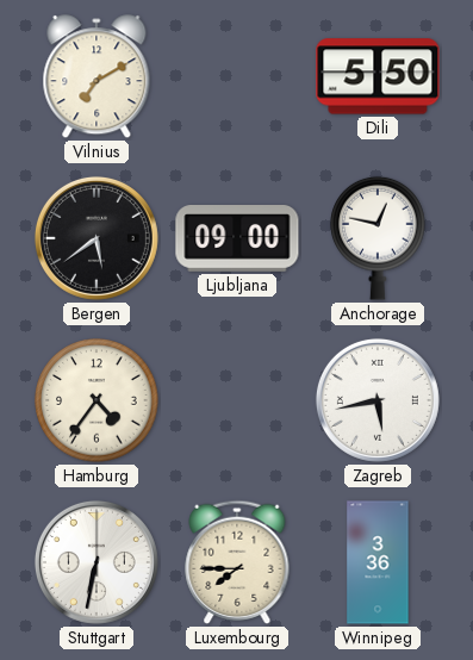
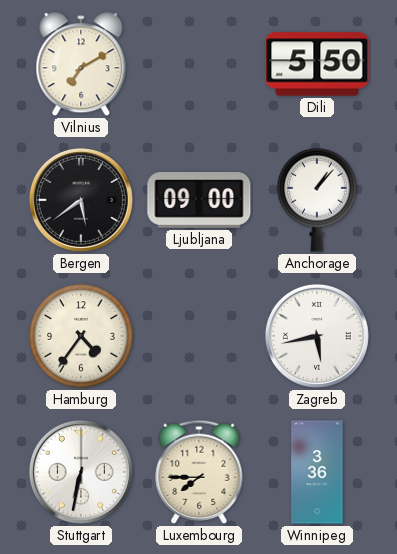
Anchorage: 12:47 -> 1:07 (317, 200)
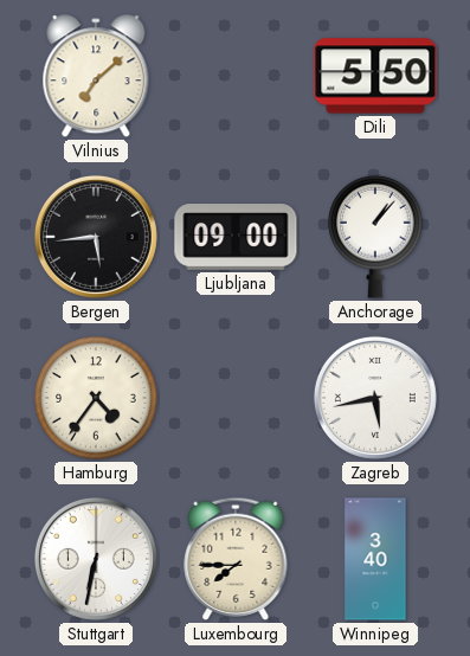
Vilnius: 7:10 -> 7:08 (96, 77)
Bergen: 5:39 -> 5:44 (96, 237)
Winnipeg: 3:36 -> 3:40 (375, 559)
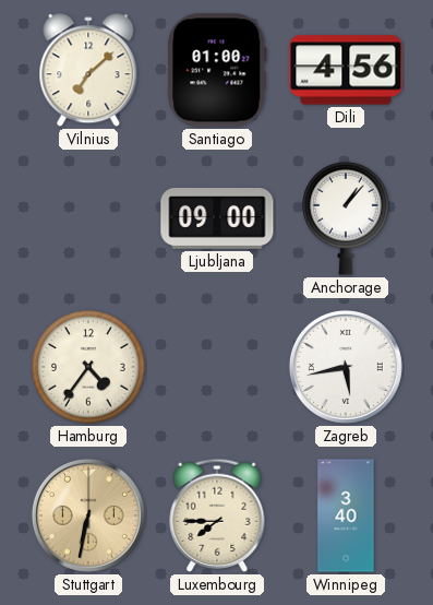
Santiago: none -> 01:00 (217, 70)
Dili: 5:50 -> 4:56 (346, 70)
Bergen: 5:44 -> none (96, 237)
Stuttgart dial: white -> champagne (88, 515)
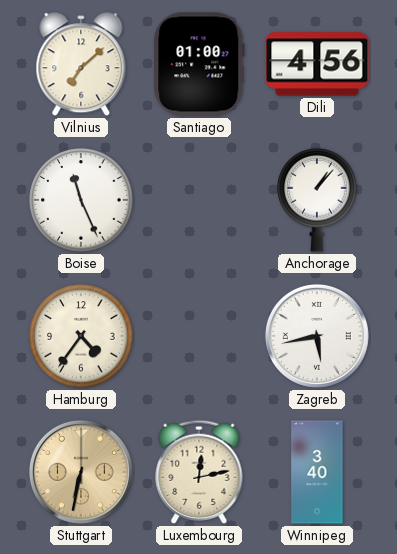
Boise: none -> 11:26 (81, 200)
Ljubljana: 09:00 -> none (217, 218)
Luxembourg: 7:45 -> 12:13 (199, 472)
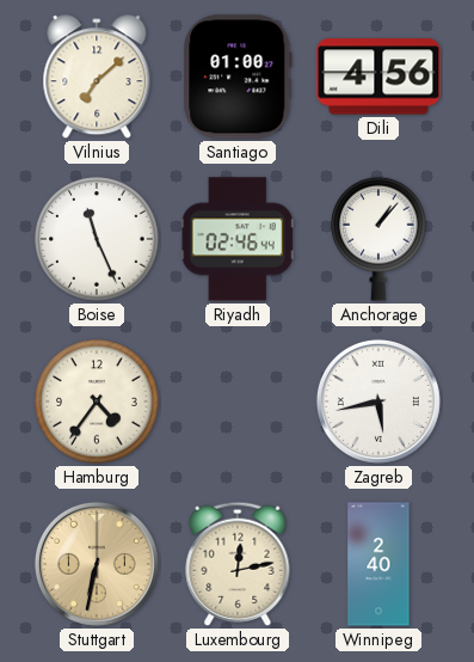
Riyadh: none -> 02:46 (238, 239)
Winnipeg: 3:40 -> 2:40 (378, 564)
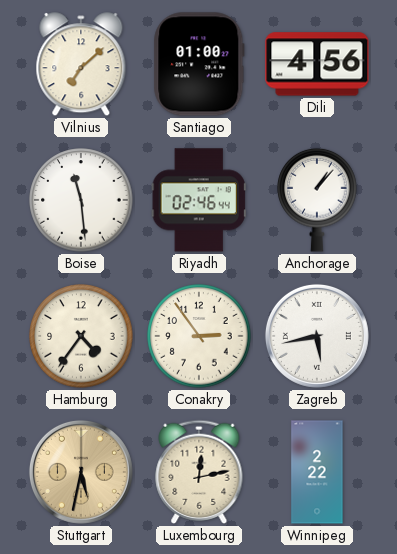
Boise: 11:26 -> 11:29 (81, 200)
Conakry: none -> 2:54 (199, 336)
Stuttgart: 6:32 -> 5:32 (81, 472)
Winnipeg: 2:40 -> 2:22 (317, 472)
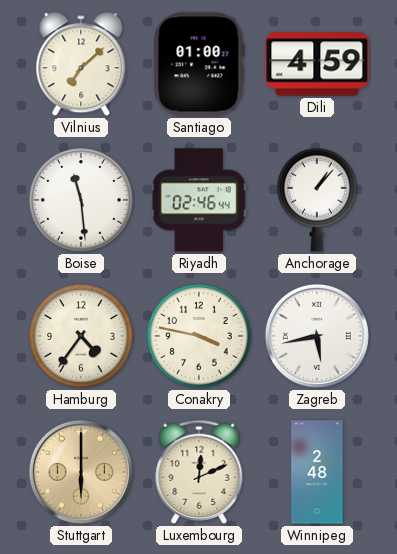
Dili: 4:56 -> 4:59 (317, 64)
Conakry: 2:54 -> 3:47 (199, 336)
Stuttgart: 5:32 -> 6:00 (81, 472)
Luxembourg: 12:13 -> 12:11 (199, 472)
Winnipeg: 2:22 -> 2:48 (317, 472)
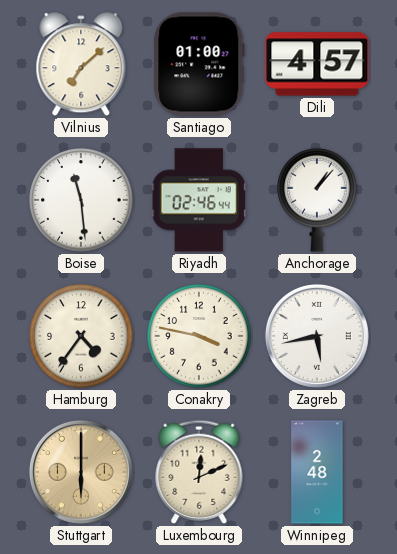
Dili: 4:59 -> 4:57 (317, 64)
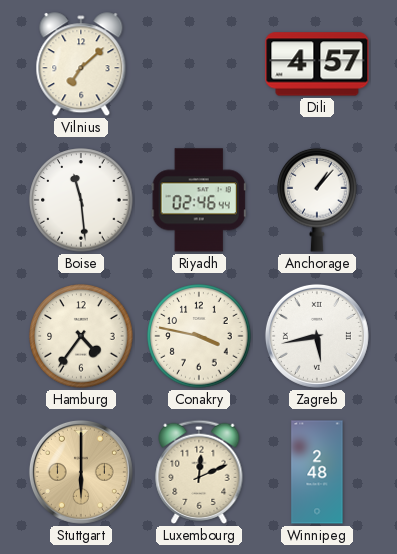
Santiago: 01:00 -> none (199, 64)
